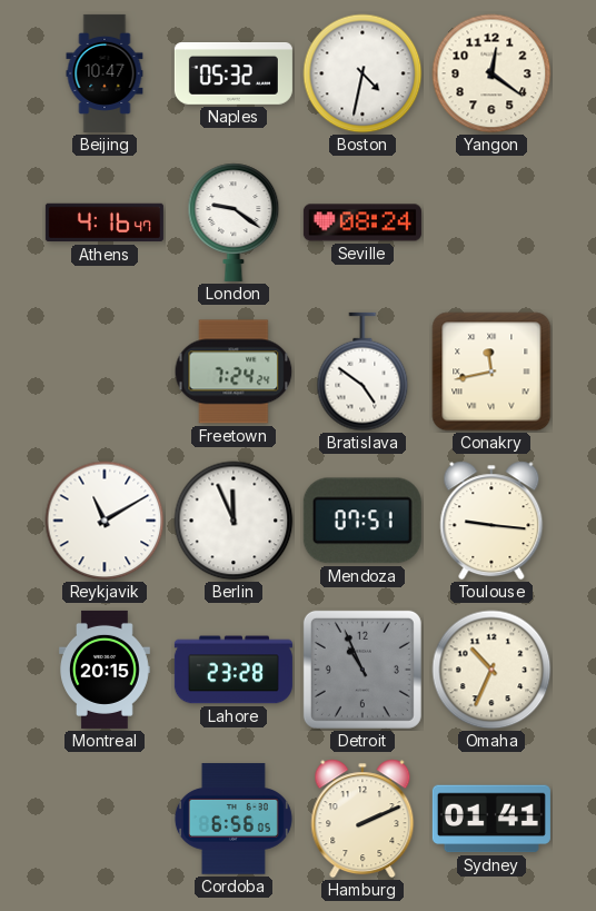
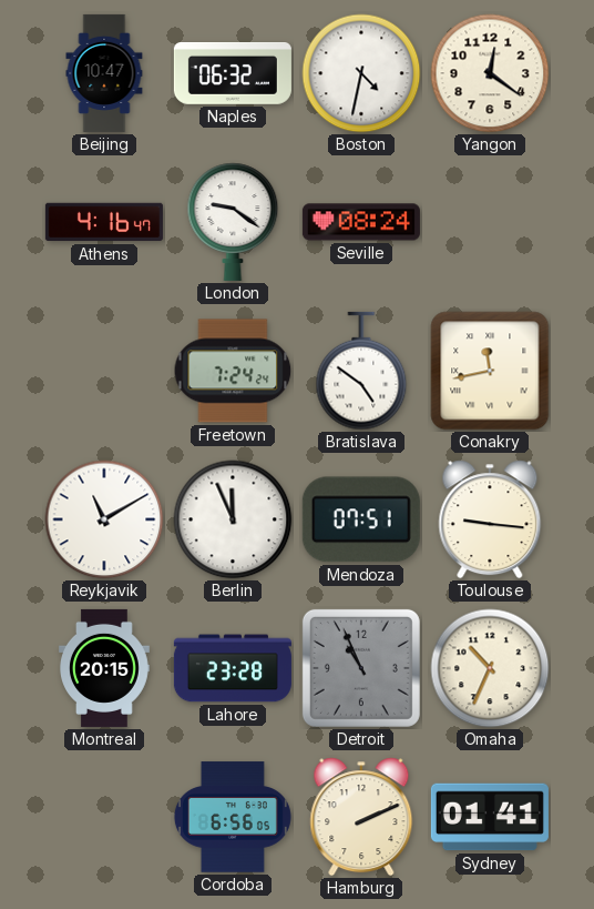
Naples: 05:32 -> 06:32 (233, 74)
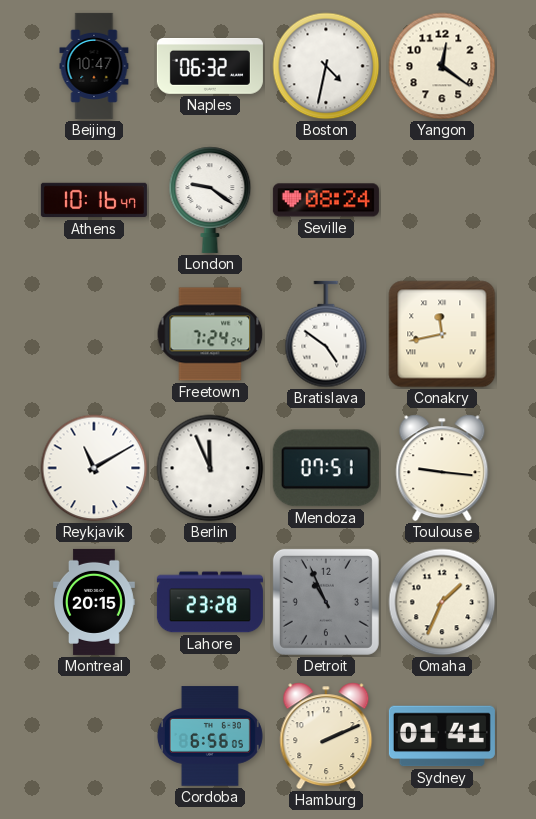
Athens: 4:16 -> 10:16 (94, 200)
Omaha: 10:34 -> 1:34 (442, 602)
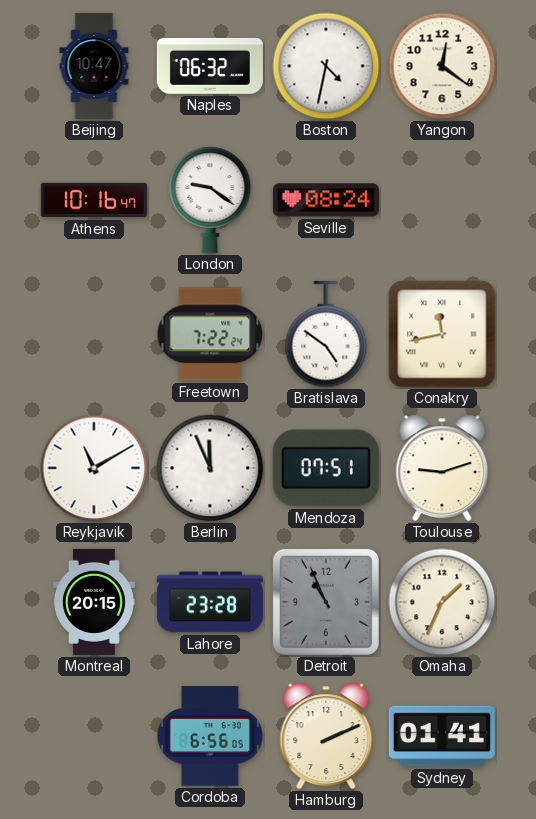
Freetown: 7:24 -> 7:22 (210, 334)
Toulouse: 9:16 -> 9:12 (442, 468)
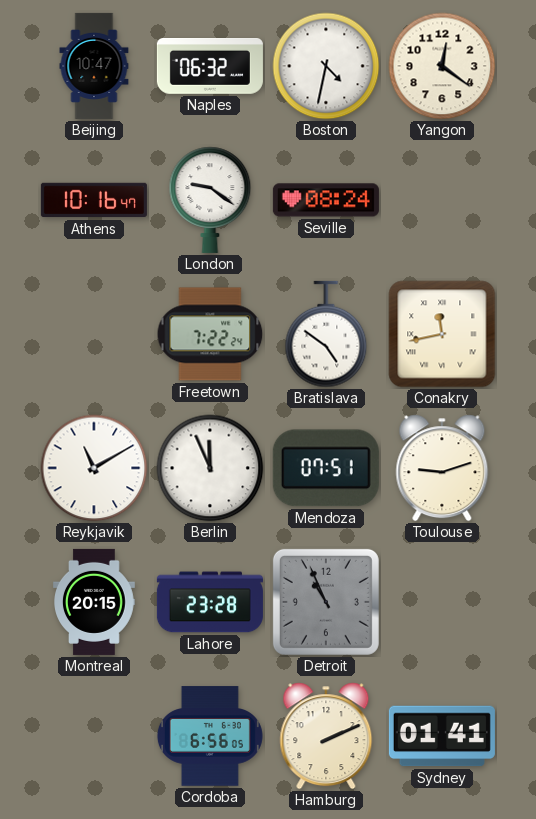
Omaha: 1:34 -> none (442, 602)
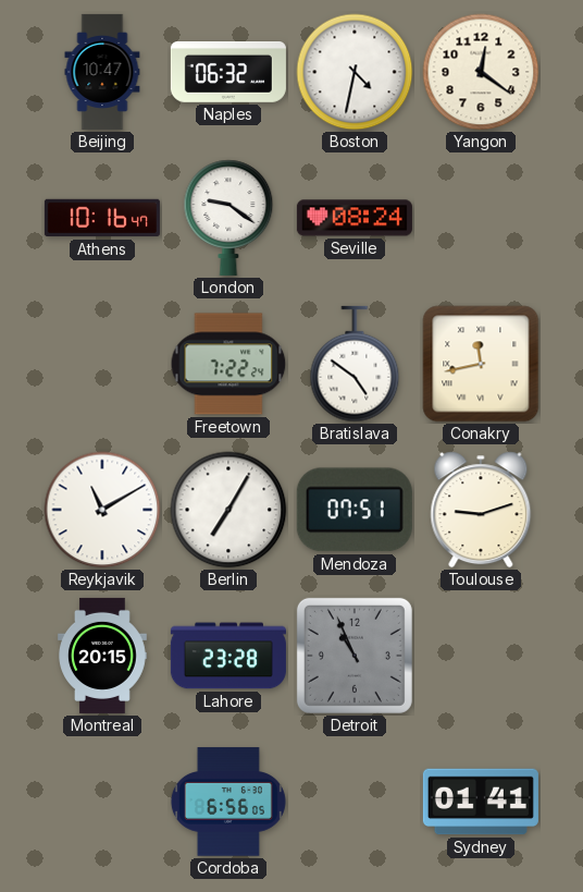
Berlin: 11:56 -> 7:05 (228, 510)
Hamburg: 2:11 -> none (326, 736)
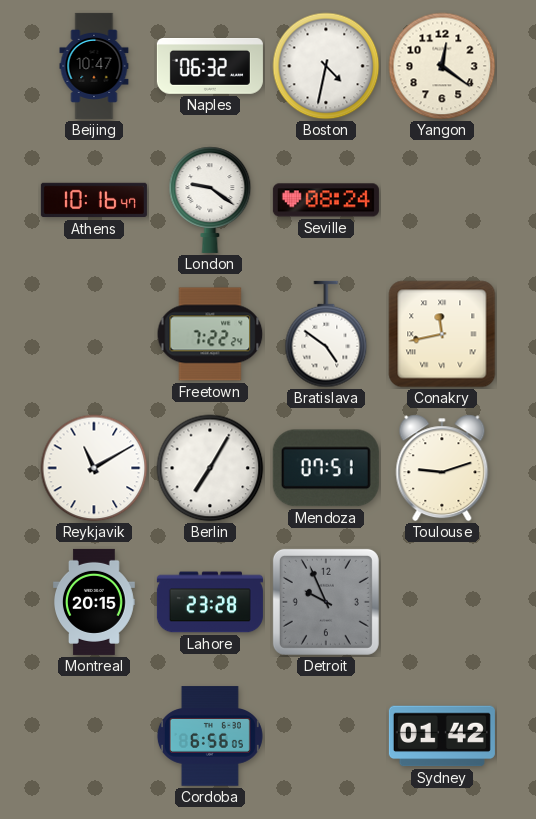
Detroit: 10:56 -> 9:56 (326, 602)
Sydney: 01:41 -> 01:42 (442, 736)
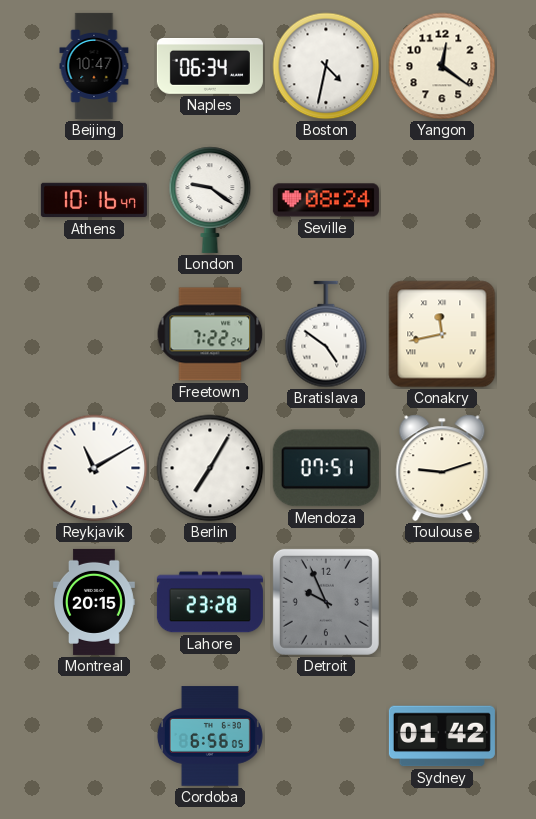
Naples: 06:32 -> 06:34 (210, 67)
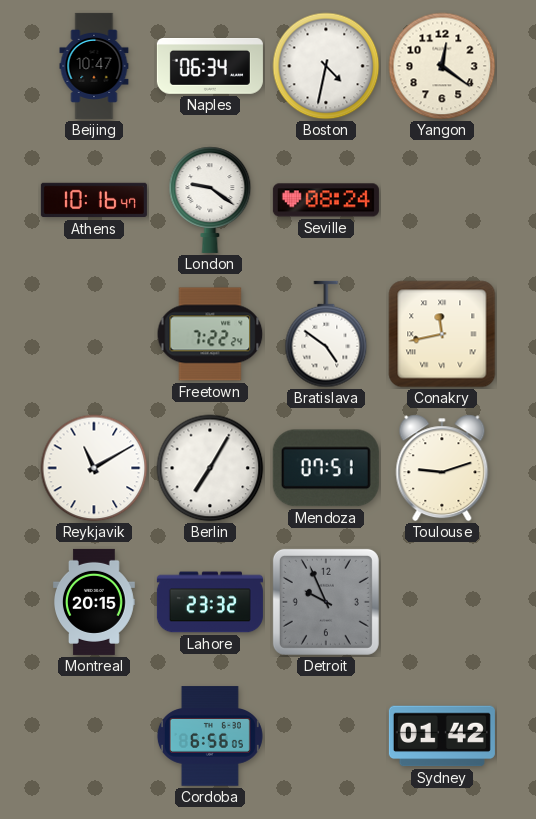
Lahore: 23:28 -> 23:32 (210, 602)
